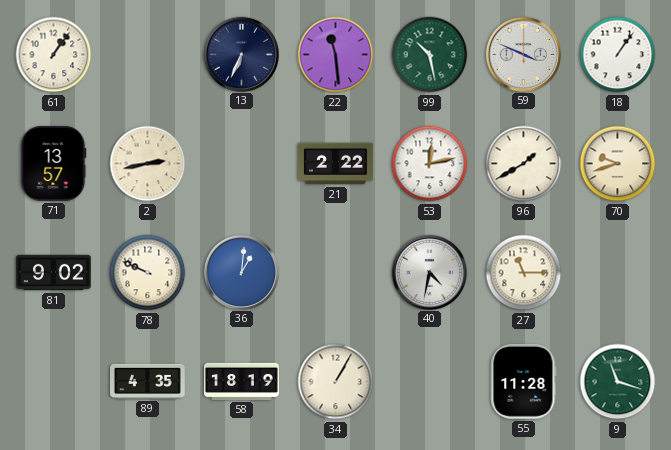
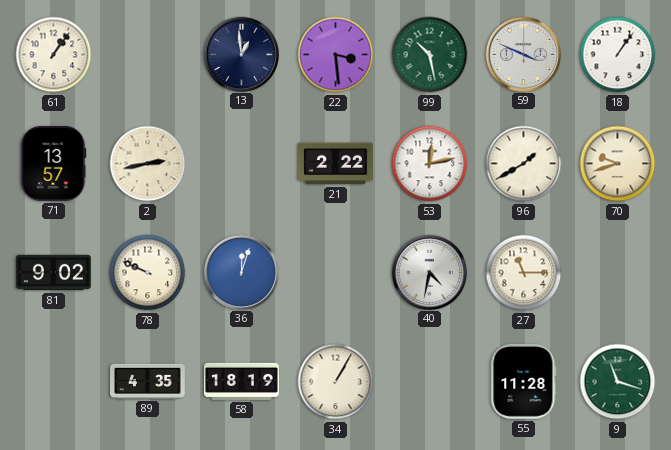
13: 6:34 -> 12:59 (241, 54)
22: 11:29 -> 3:29 (336, 55)
36: 1:01 -> 12:03 (241, 272)
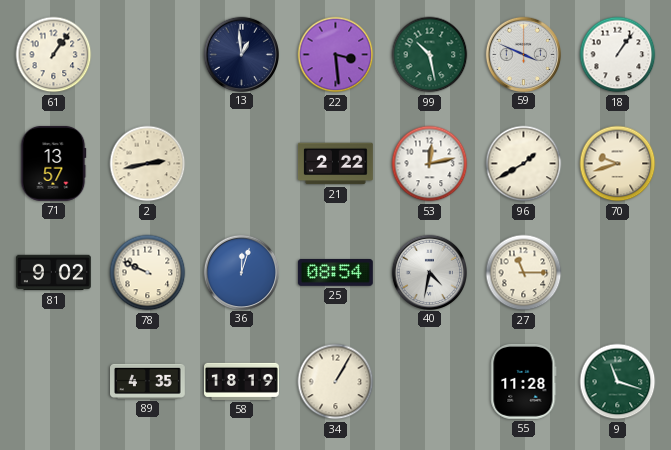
25: none -> 08:54 (335, 272)
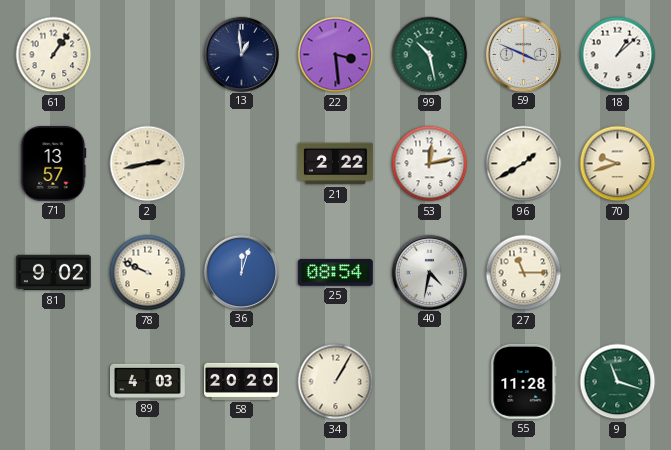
18: 1:06 -> 1:08 (618, 55)
89: 4:35 -> 4:03 (148, 381)
58: 18:19 -> 20:20 (242, 381)
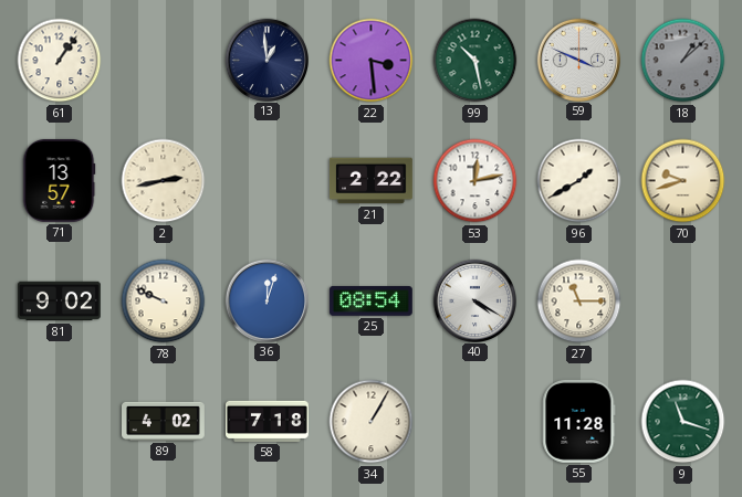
18 dial: white -> grey (683, 61)
40: 4:32 -> 4:20 (474, 300)
89: 4:03 -> 4:02 (164, 421)
58: 20:20 -> 7:18 (268, 421)
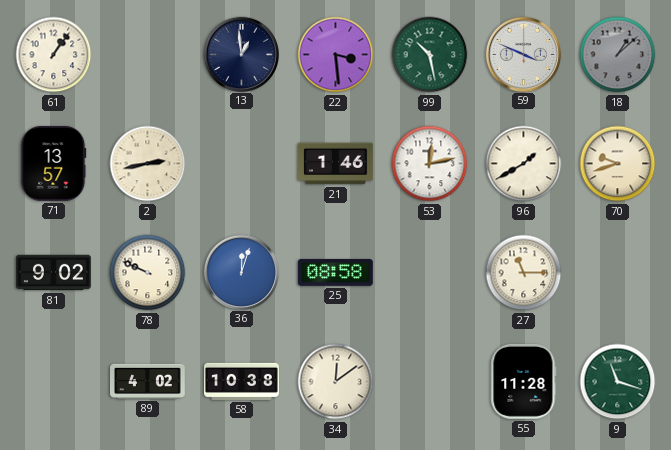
21: 2:22 -> 1:46 (335, 164)
25: 08:54 -> 08:58 (335, 272)
40: 4:20 -> none (474, 300)
58: 7:18 -> 10:38 (242, 381)
34: 1:05 -> 12:09 (336, 382)
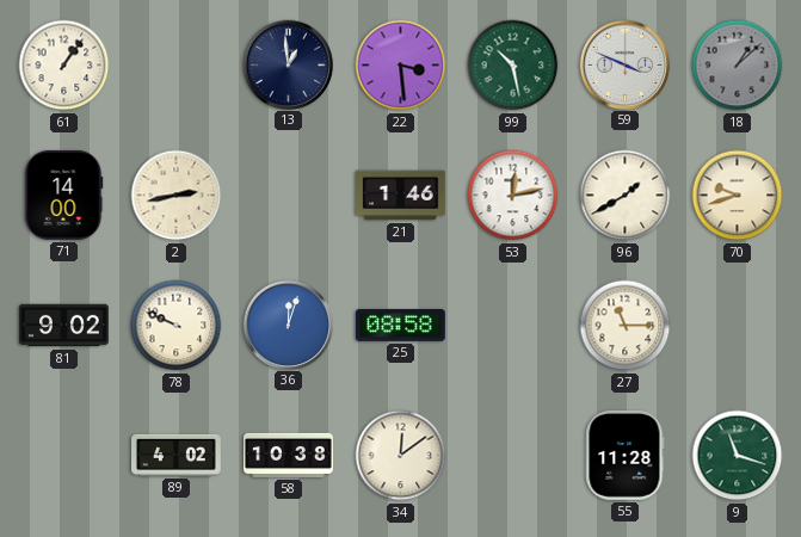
71: 13:57 -> 14:00 (63, 195)
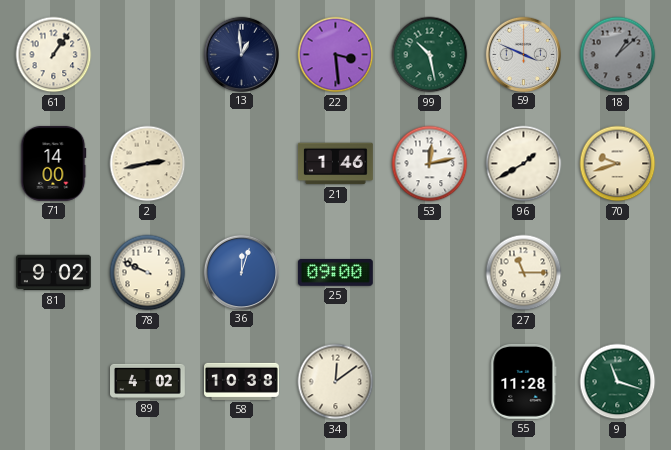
25: 08:58 -> 09:00 (335, 272)
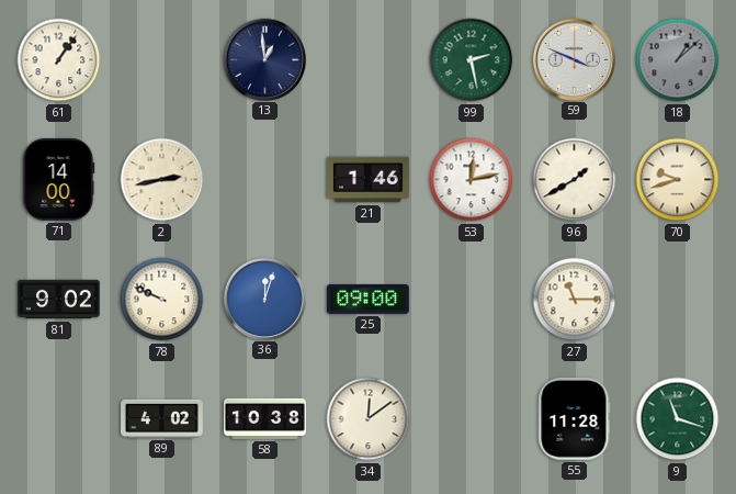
22: 3:29 -> none (336, 55)
99: 10:28 -> 2:28 (472, 60)
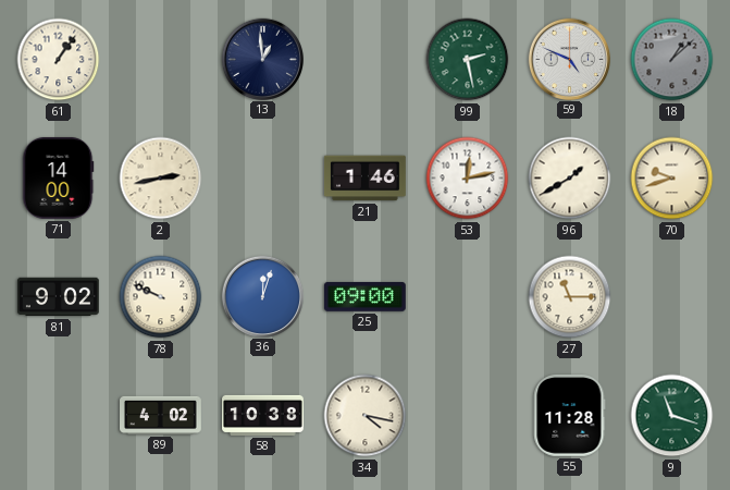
59: 3:49 -> 4:49 (569, 59)
34: 12:09 -> 4:17 (366, 416)
